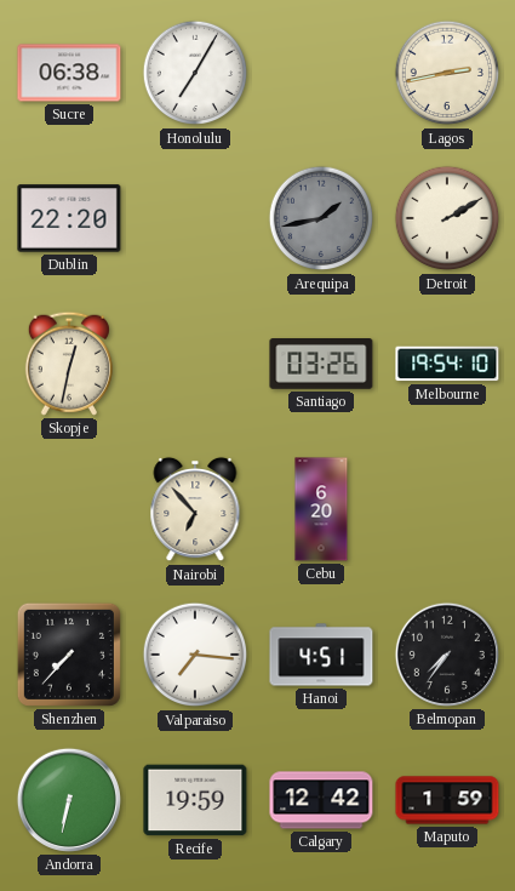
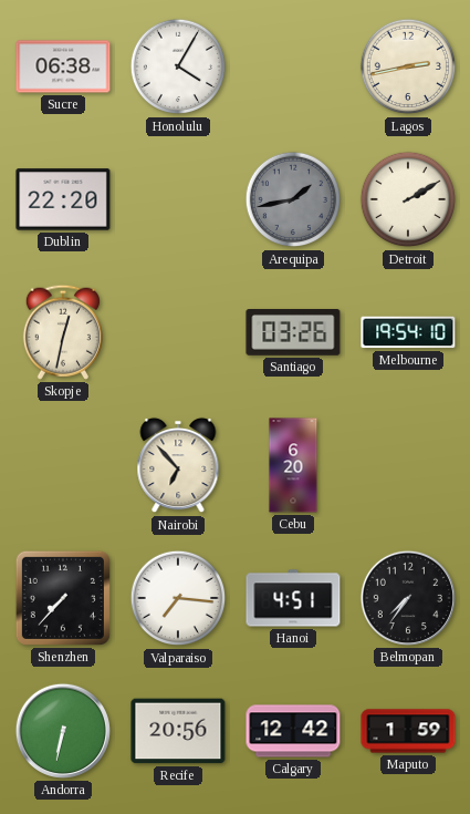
Honolulu: 7:05 -> 4:05 (178, 66)
Recife: 19:59 -> 20:56 (178, 731)
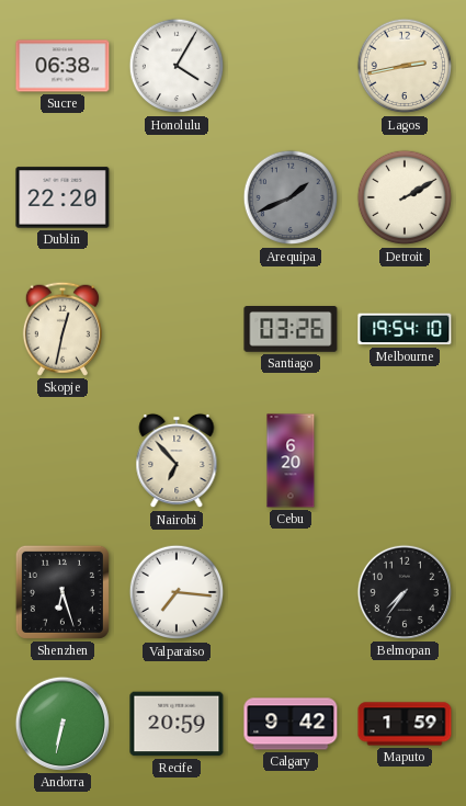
Arequipa: 1:43 -> 1:41 (291, 197)
Shenzhen: 7:37 -> 6:27 (62, 592)
Hanoi: 4:51 -> none (293, 598)
Recife: 20:56 -> 20:59 (177, 724)
Calgary: 12:42 -> 9:42 (291, 724)
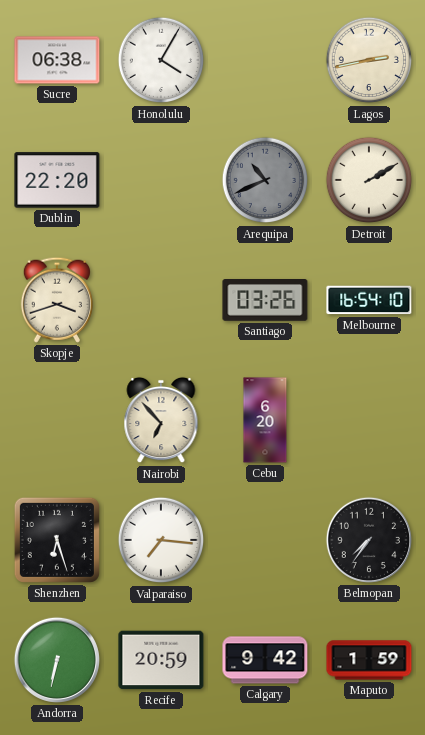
Arequipa: 1:41 -> 10:41 (265, 180)
Skopje: 12:32 -> 3:42 (57, 300)
Melbourne: 19:54 -> 16:54 (369, 300)
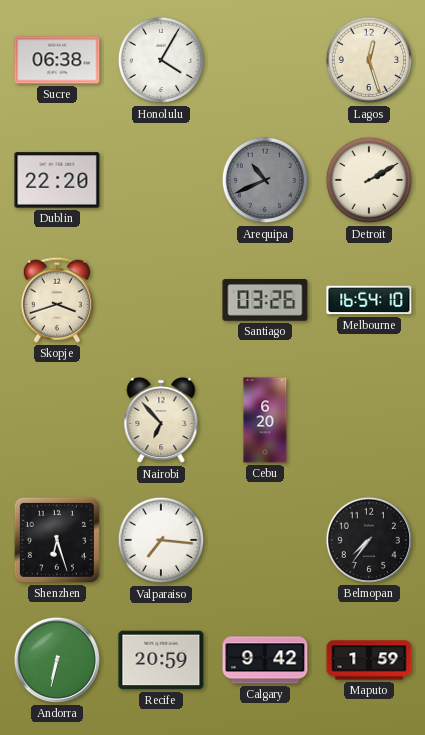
Lagos: 2:43 -> 12:27 (369, 60)
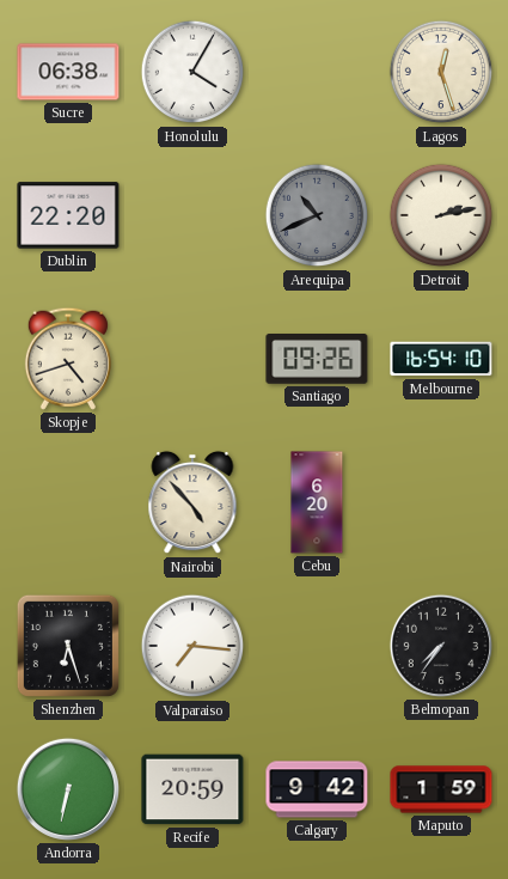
Detroit: 2:10 -> 2:13 (441, 215)
Skopje: 3:42 -> 4:42 (68, 359)
Santiago: 03:26 -> 09:26 (317, 360)
Nairobi: 6:53 -> 4:53 (192, 502)
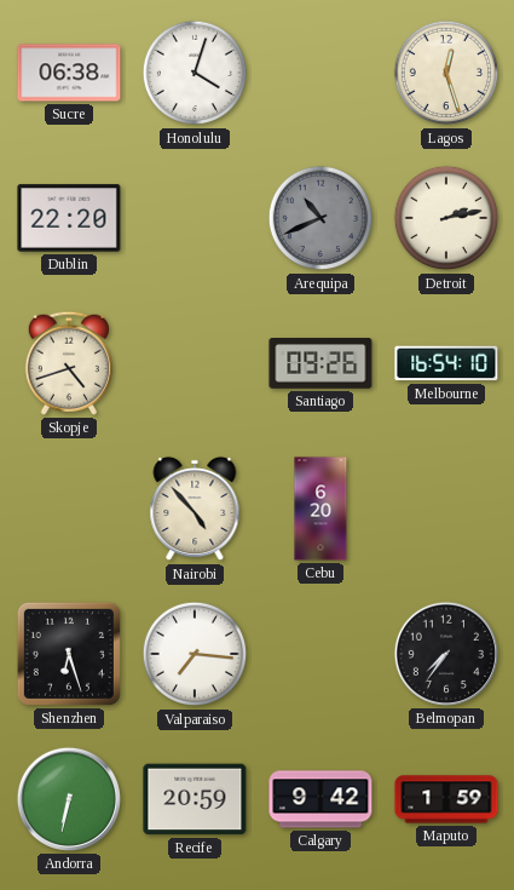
Honolulu: 4:05 -> 4:03 (195, 73)
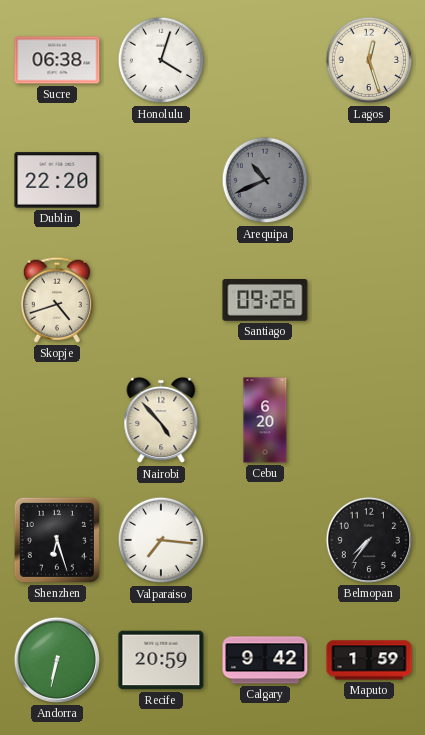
Detroit: 2:13 -> none (446, 218)
Melbourne: 16:54 -> none (446, 363)
